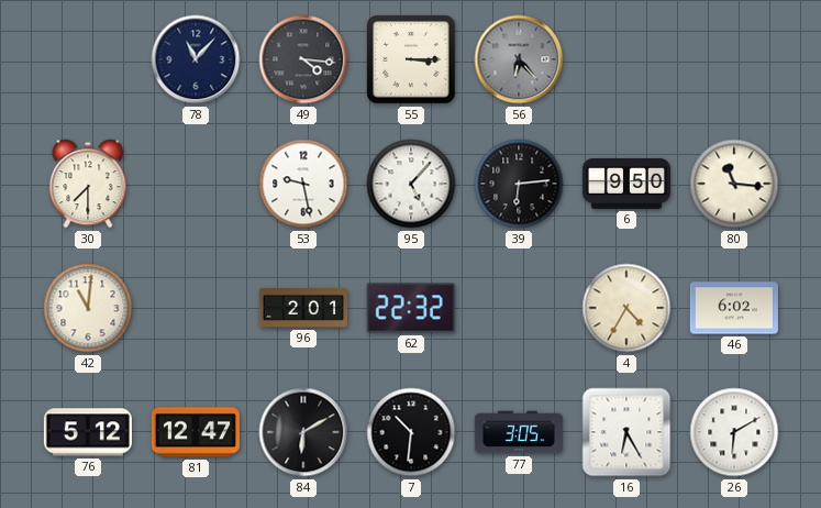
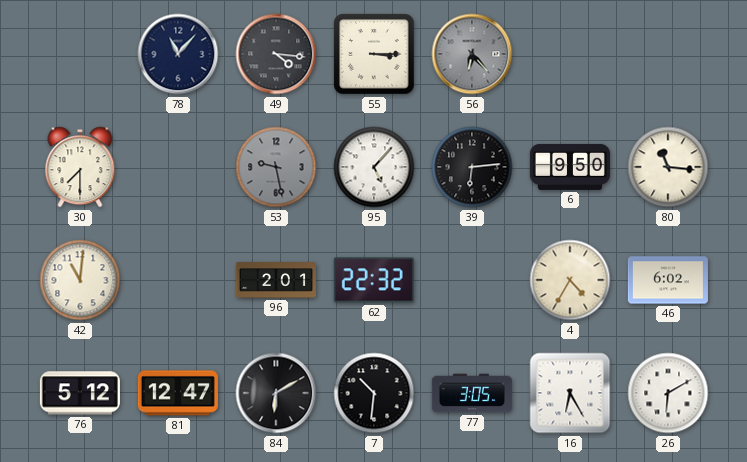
53 dial: white -> grey (276, 167)
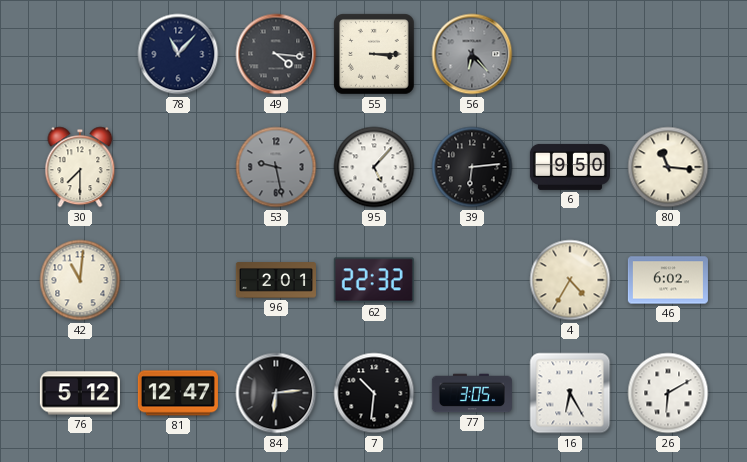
84: 6:10 -> 6:14 (276, 393)
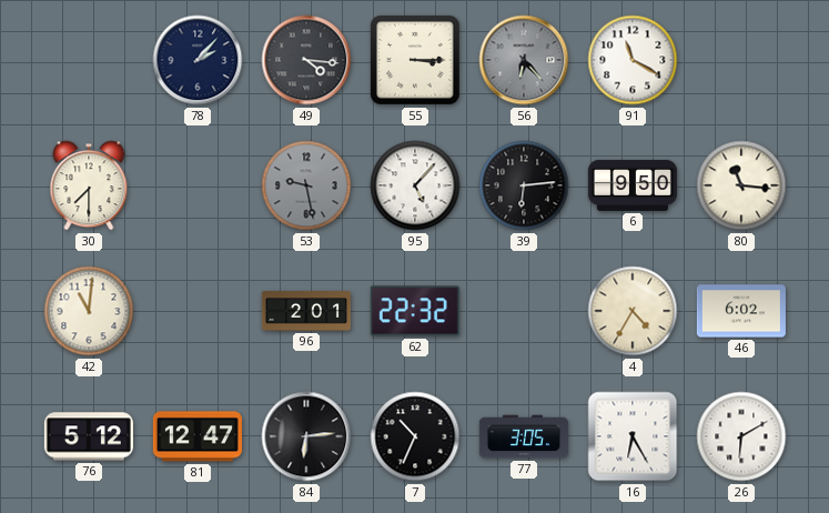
78: 11:07 -> 2:07 (198, 60)
91: none -> 11:20 (633, 60)
7: 10:31 -> 10:34 (415, 436)
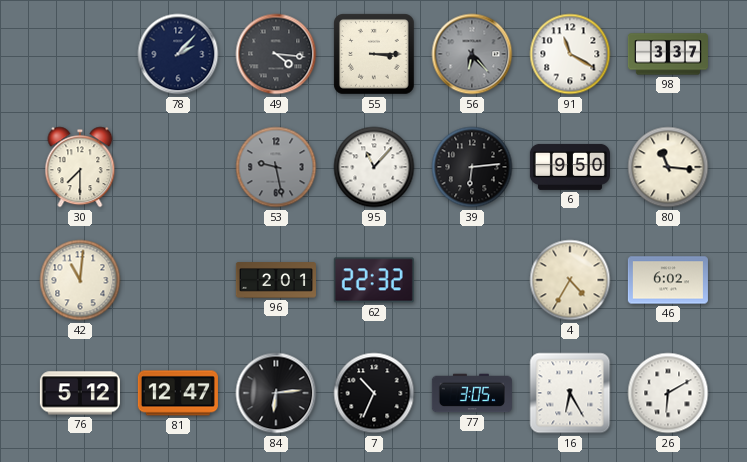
98: none -> 3:37 (668, 54)
95: 5:07 -> 11:07 (374, 167)
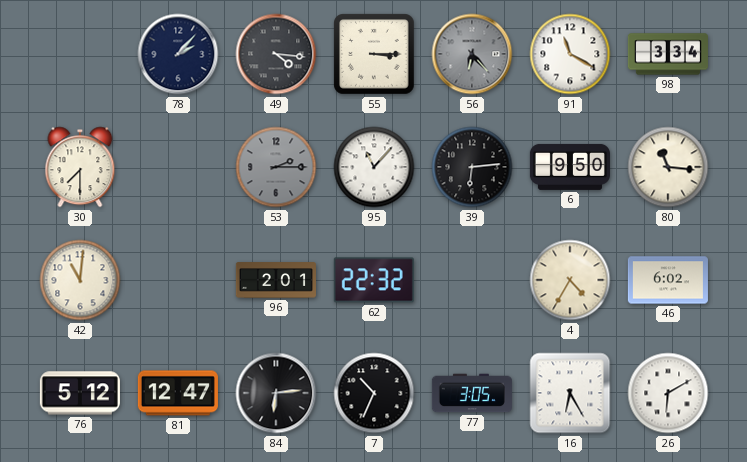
98: 3:37 -> 3:34 (668, 54)
53: 9:28 -> 2:15 (276, 167)
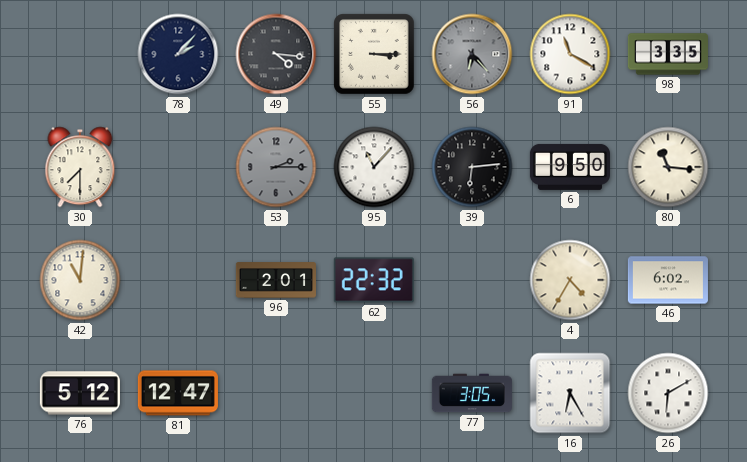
98: 3:34 -> 3:35 (668, 54)
84: 6:14 -> none (276, 393)
7: 10:34 -> none (374, 393)
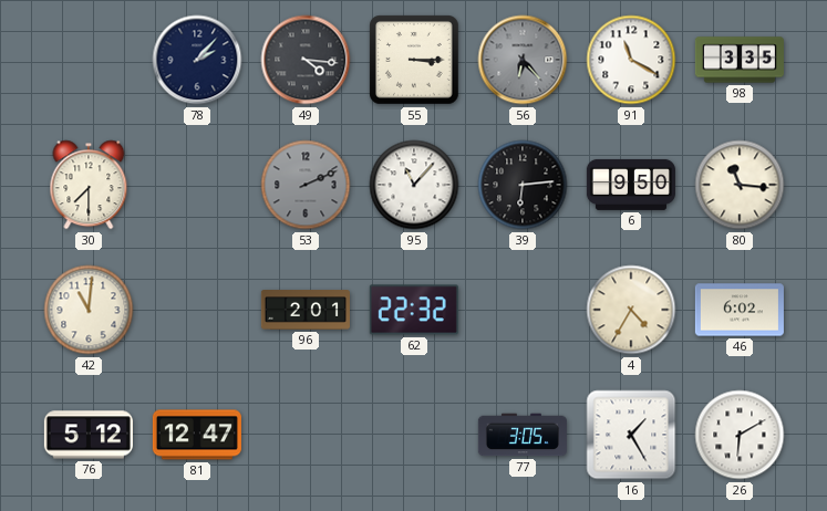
53: 2:15 -> 2:11 (306, 185)
16: 6:25 -> 1:25 (631, 435)
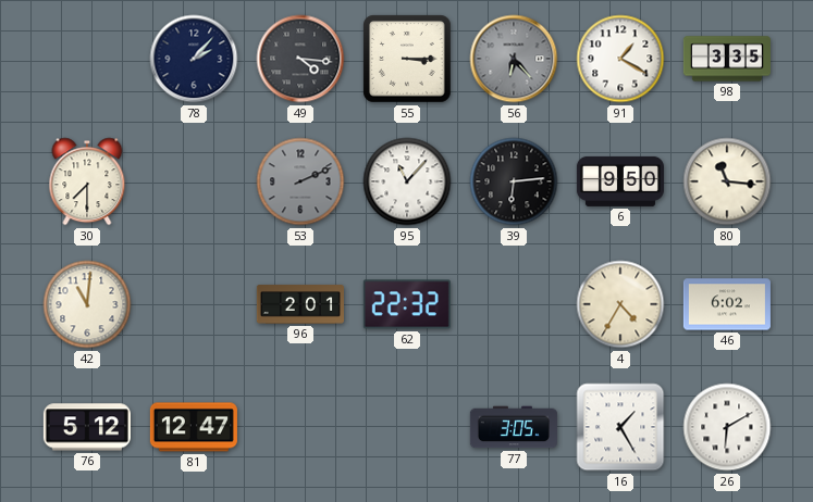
91: 11:20 -> 1:20 (620, 59)
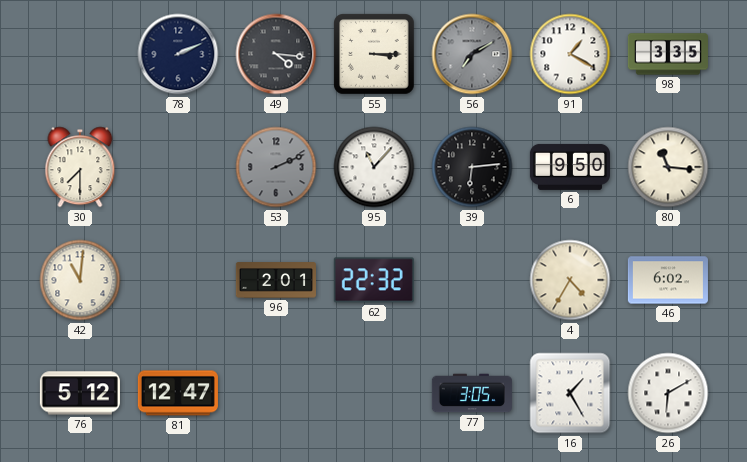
78: 2:07 -> 2:11 (178, 54)
56: 6:23 -> 7:10 (472, 54)
